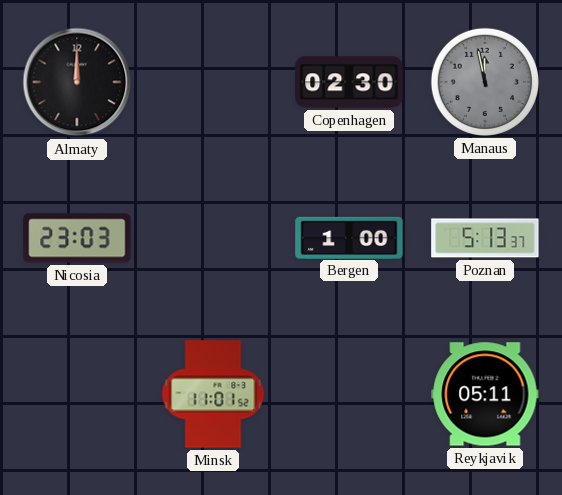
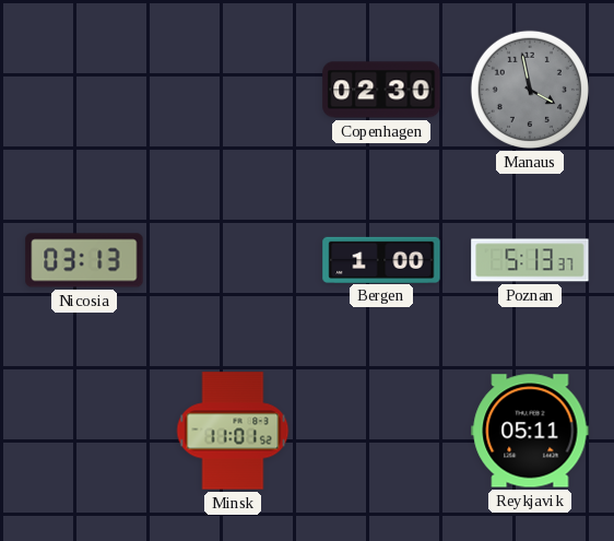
Almaty: 12:00 -> none (77, 82)
Manaus: 11:58 -> 3:58 (530, 90)
Nicosia: 23:03 -> 03:13 (84, 260)
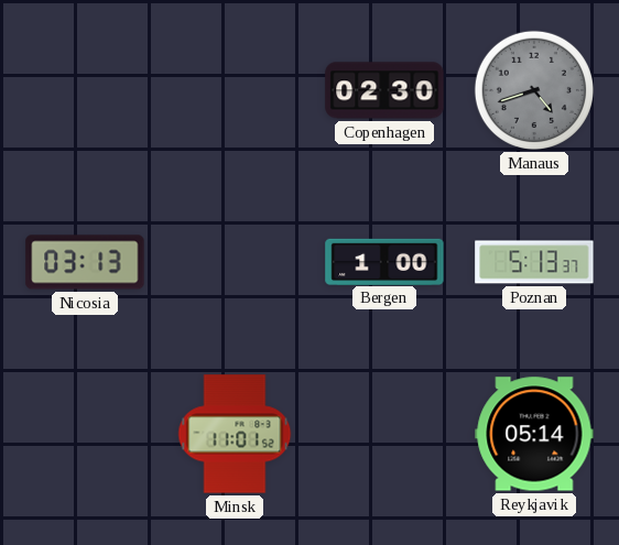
Manaus: 3:58 -> 4:42 (534, 90)
Reykjavik: 05:11 -> 05:14 (534, 434)
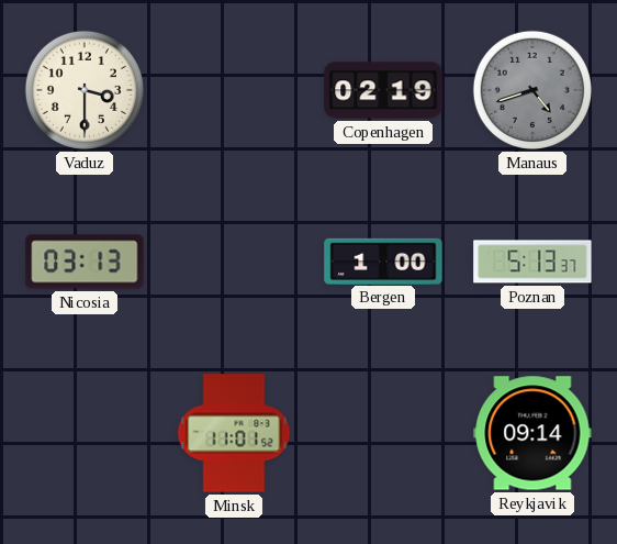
Vaduz: none -> 3:30 (85, 90)
Copenhagen: 02:30 -> 02:19 (383, 90)
Reykjavik: 05:14 -> 09:14 (532, 433)
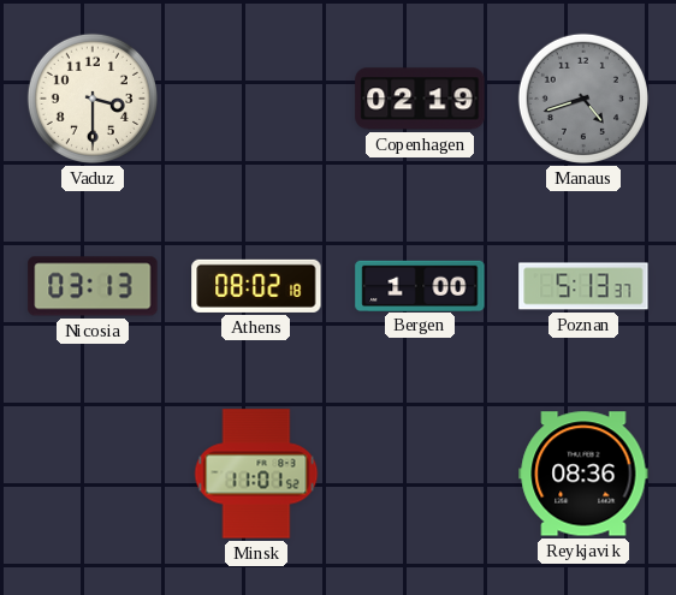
Athens: none -> 08:02 (256, 286)
Reykjavik: 09:14 -> 08:36 (583, 474)
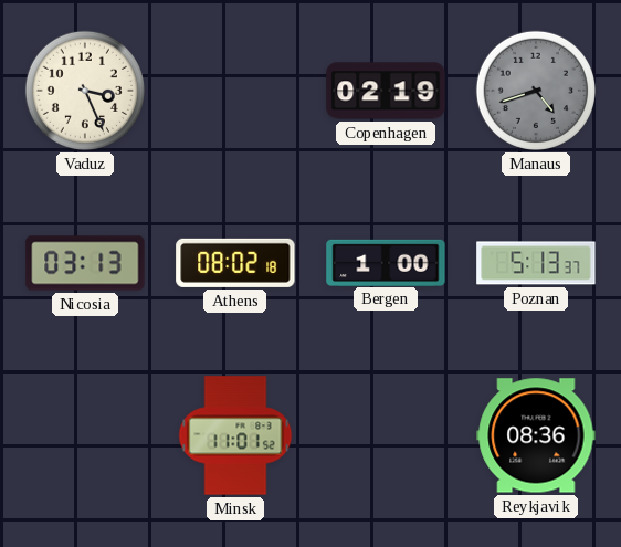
Vaduz: 3:30 -> 3:26 (85, 91)
